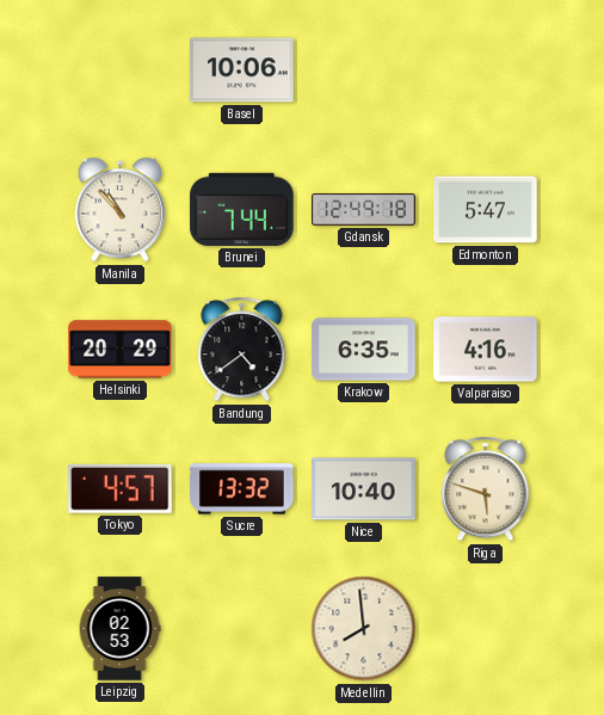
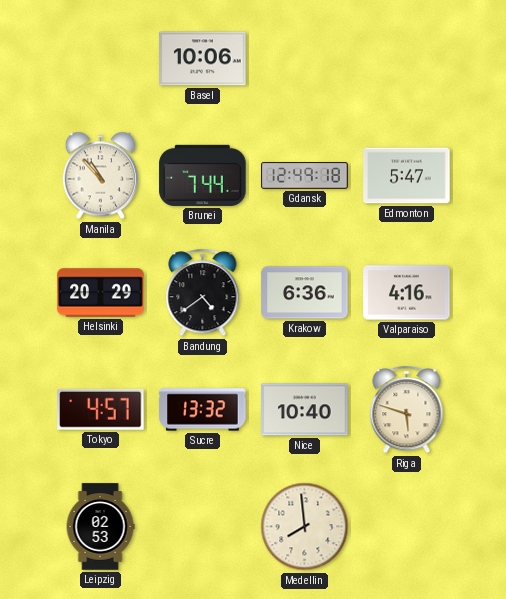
Krakow: 6:35 -> 6:36 (305, 293)
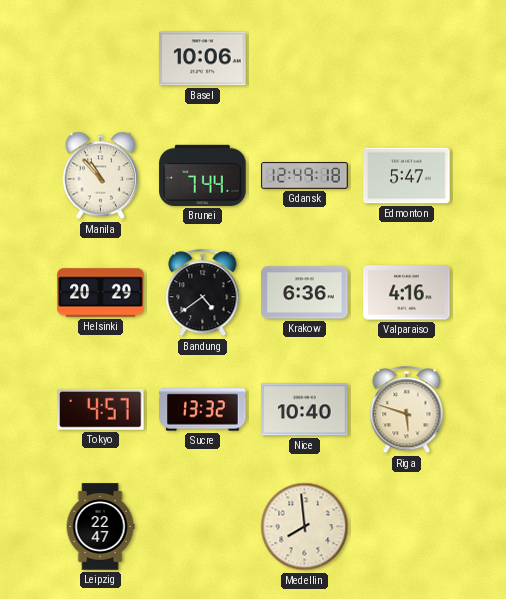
Leipzig: 02:53 -> 22:47 (100, 527)
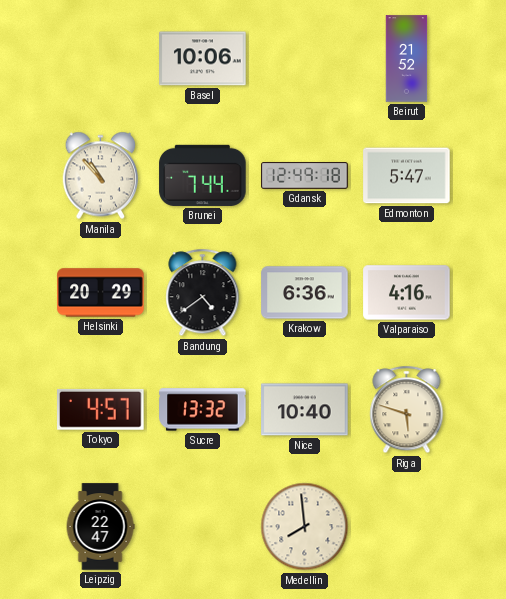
Beirut: none -> 21:52 (407, 59)
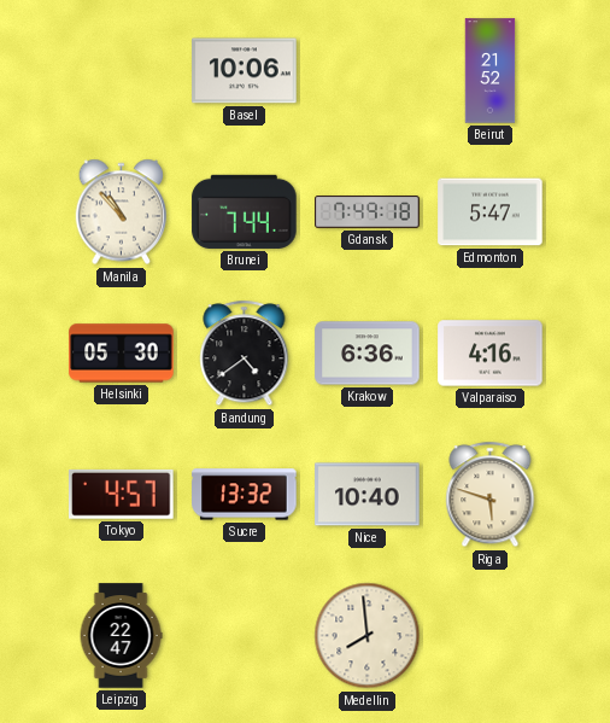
Gdansk: 12:49 -> 7:49 (368, 212)
Helsinki: 20:29 -> 05:30 (122, 354)
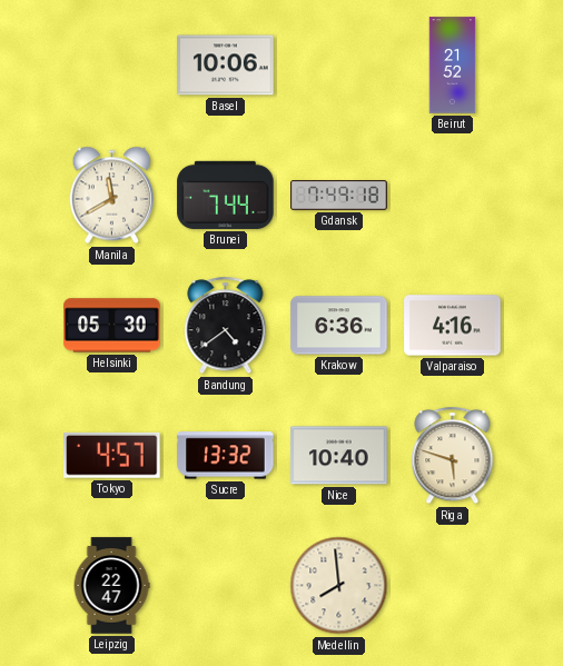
Manila: 10:53 -> 11:40 (112, 196)
Edmonton: 5:47 -> none (491, 212)
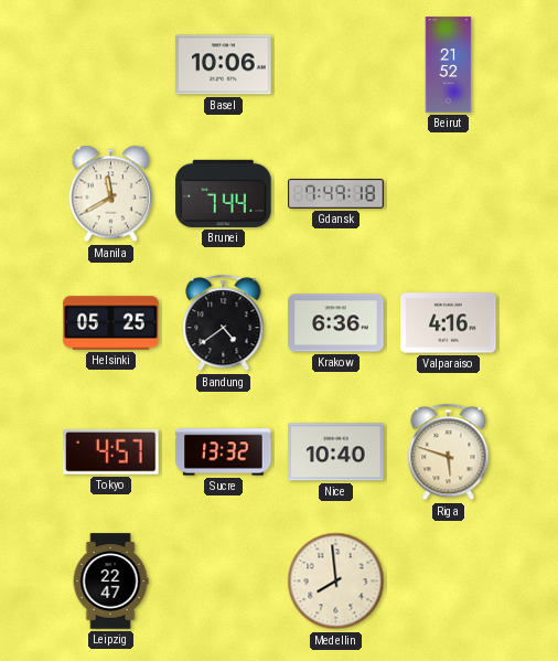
Helsinki: 05:30 -> 05:25 (111, 323)
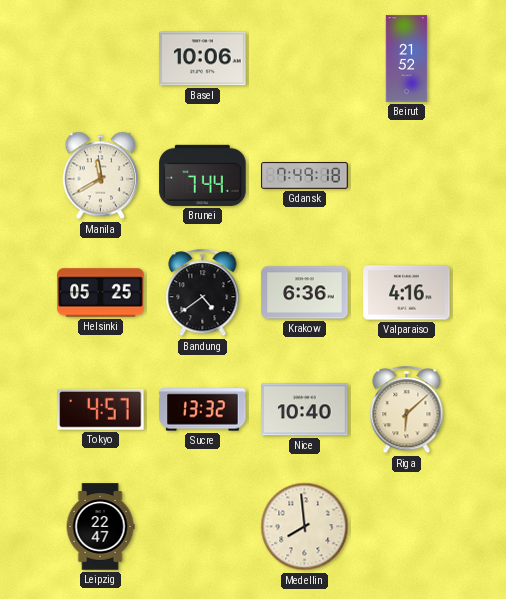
Riga: 5:48 -> 6:08 (407, 410)
